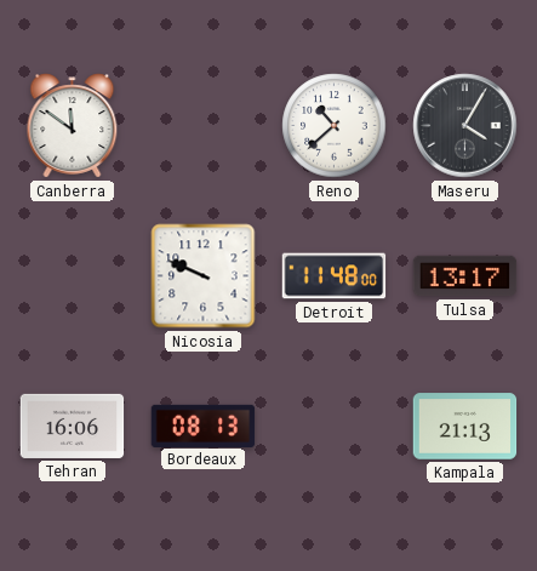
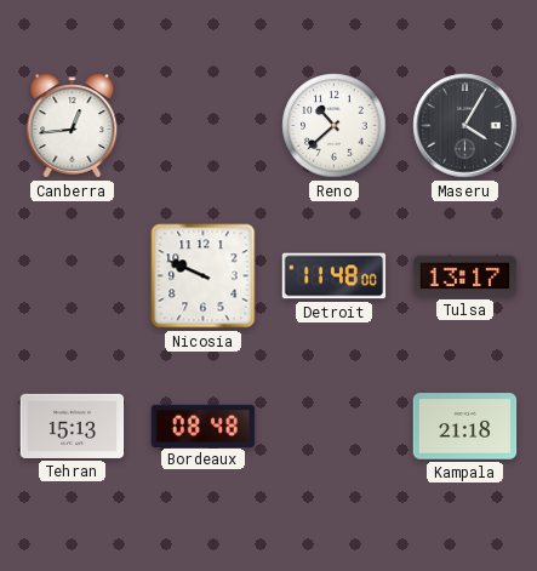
Canberra: 11:51 -> 12:44 (73, 126)
Tehran: 16:06 -> 15:13 (73, 426)
Bordeaux: 08:13 -> 08:48 (204, 426)
Kampala: 21:13 -> 21:18 (465, 427)
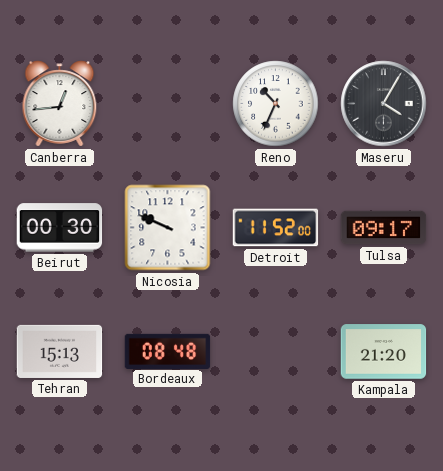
Reno: 10:38 -> 10:34 (276, 104)
Beirut: none -> 00:30 (60, 228)
Detroit: 11:48 -> 11:52 (276, 228)
Tulsa: 13:17 -> 09:17 (384, 228)
Kampala: 21:18 -> 21:20 (384, 352)
